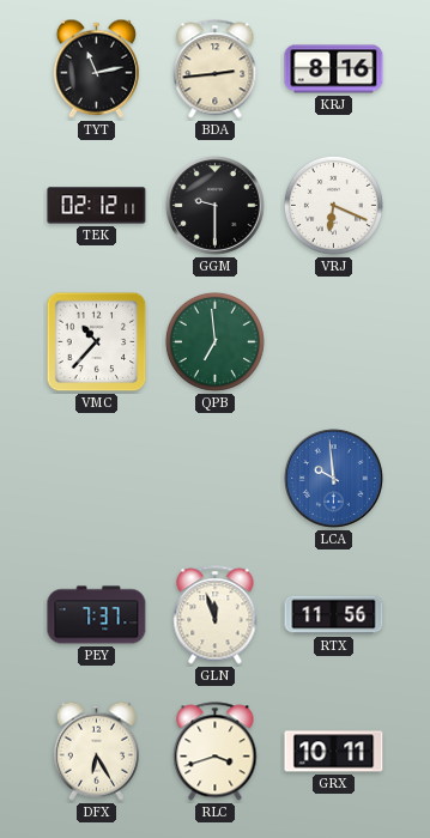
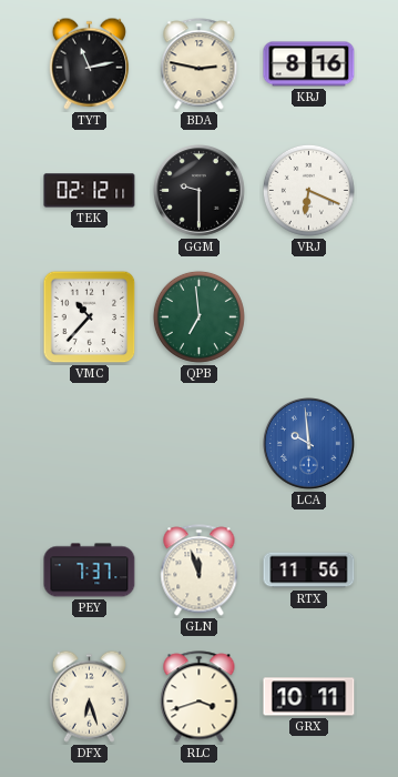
BDA: 2:44 -> 2:47 (200, 64)
DFX: 6:25 -> 6:27 (89, 696)
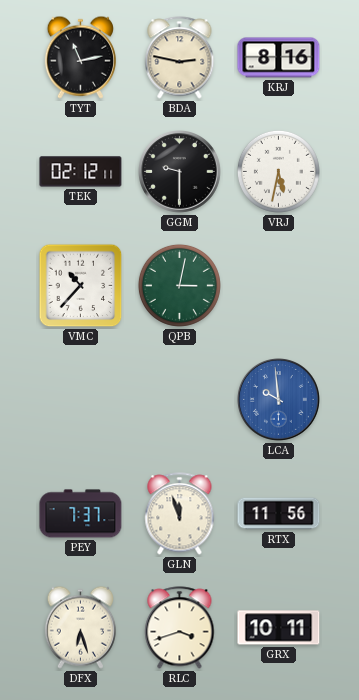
VRJ: 6:19 -> 5:32 (278, 171)
QPB: 6:59 -> 3:02 (179, 285)
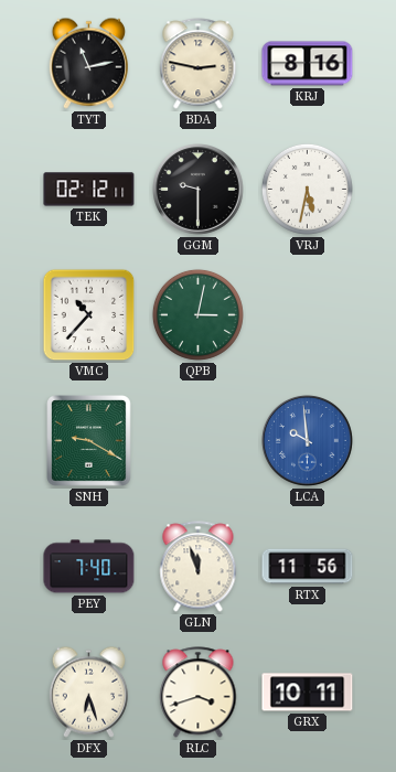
SNH: none -> 9:20 (89, 441)
PEY: 7:37 -> 7:40 (89, 567)
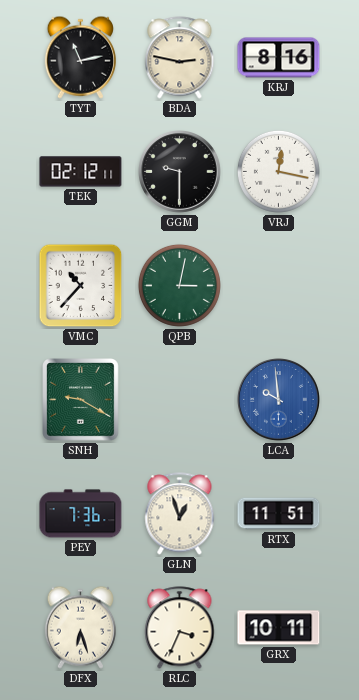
VRJ: 5:32 -> 12:17 (278, 171)
PEY: 7:40 -> 7:36 (81, 514)
GLN: 11:57 -> 12:57 (180, 514)
RTX: 11:56 -> 11:51 (279, 514)
RLC: 3:42 -> 3:34 (180, 628)
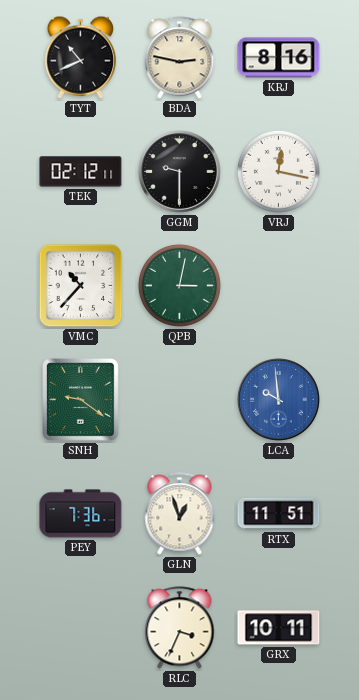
TYT: 11:13 -> 10:41 (80, 57)
SNH: 9:20 -> 9:21 (81, 400)
DFX: 6:27 -> none (80, 627)
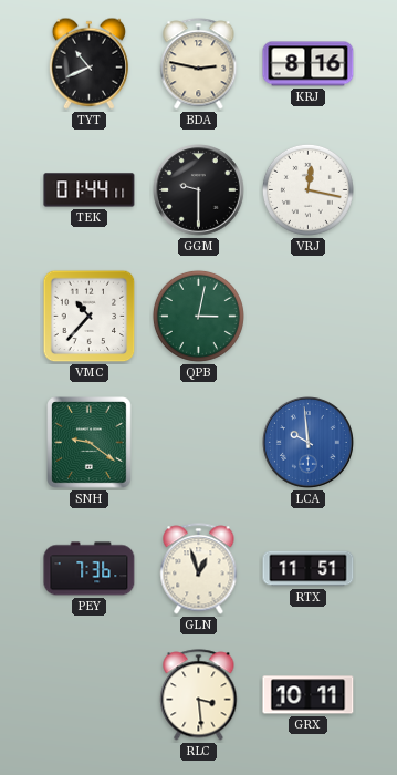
TEK: 02:12 -> 01:44 (90, 190)
RLC: 3:34 -> 3:29 (199, 695)
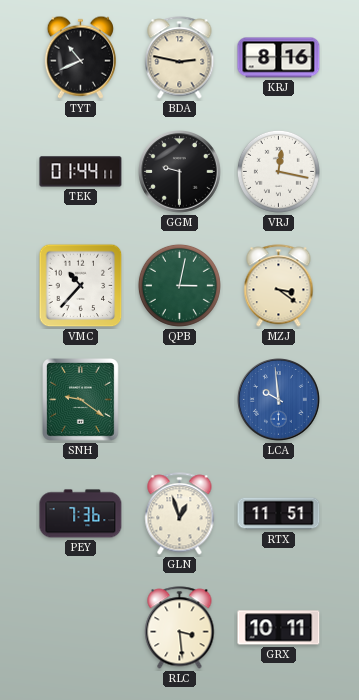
MZJ: none -> 3:21 (279, 286)
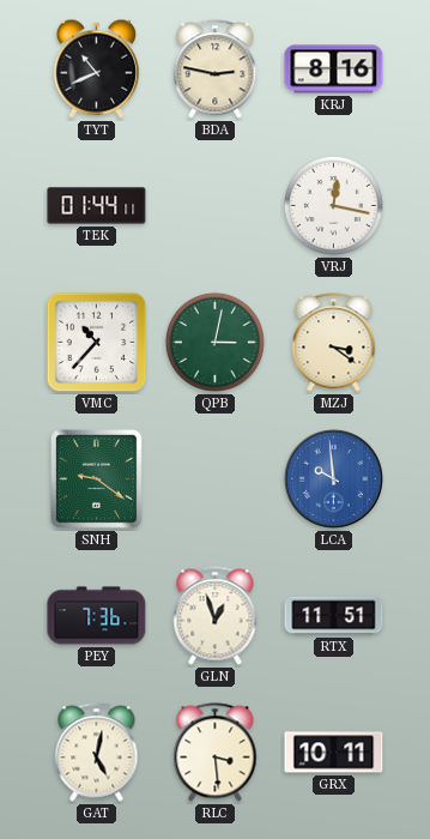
GGM: 9:30 -> none (180, 172)
GAT: none -> 5:02 (97, 753)
